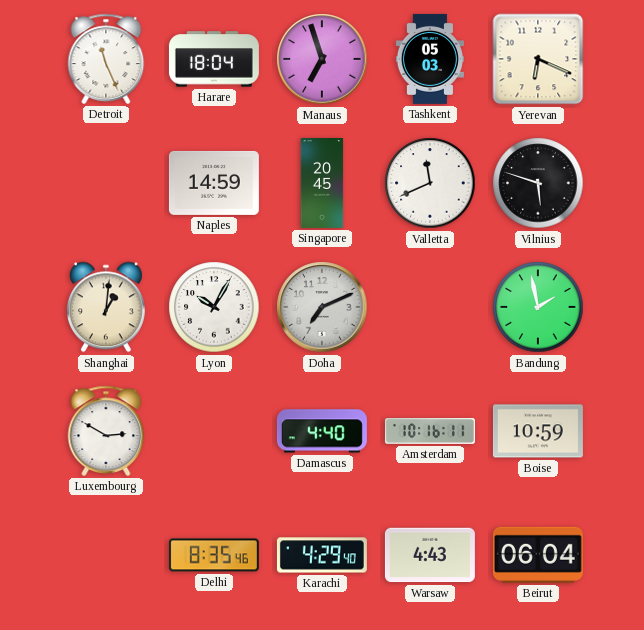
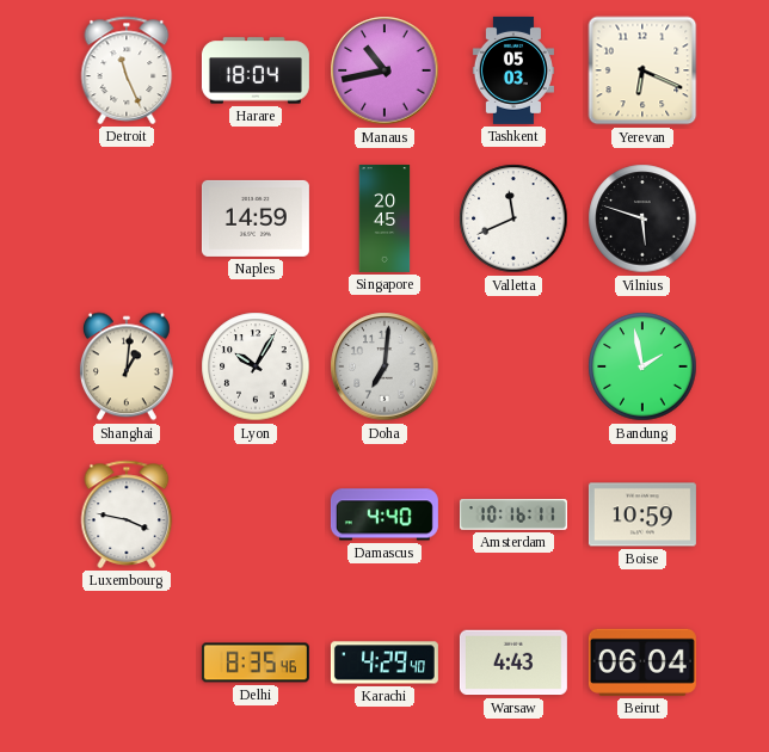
Manaus: 6:57 -> 10:43 (384, 70)
Doha: 7:11 -> 7:01 (384, 366)
Luxembourg: 2:50 -> 3:47 (127, 514)
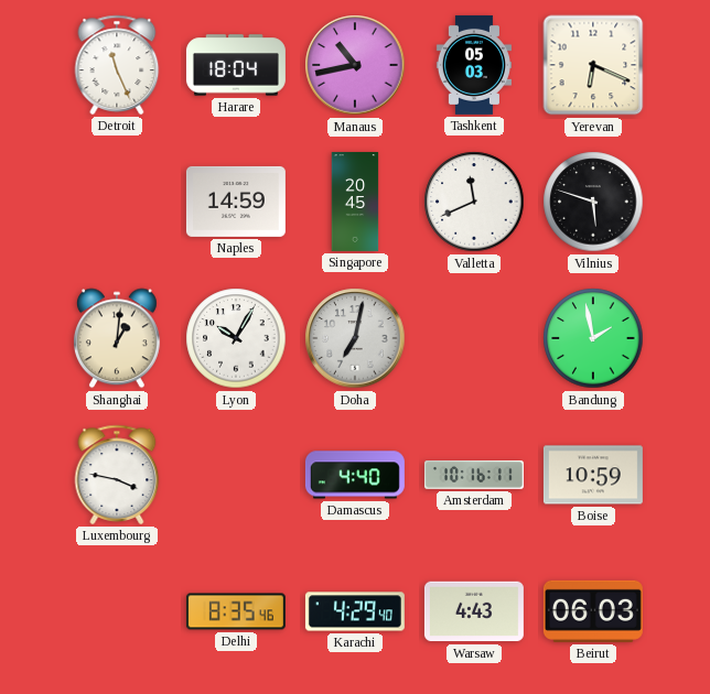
Doha: 7:01 -> 7:02 (355, 338)
Beirut: 06:04 -> 06:03 (593, 611)
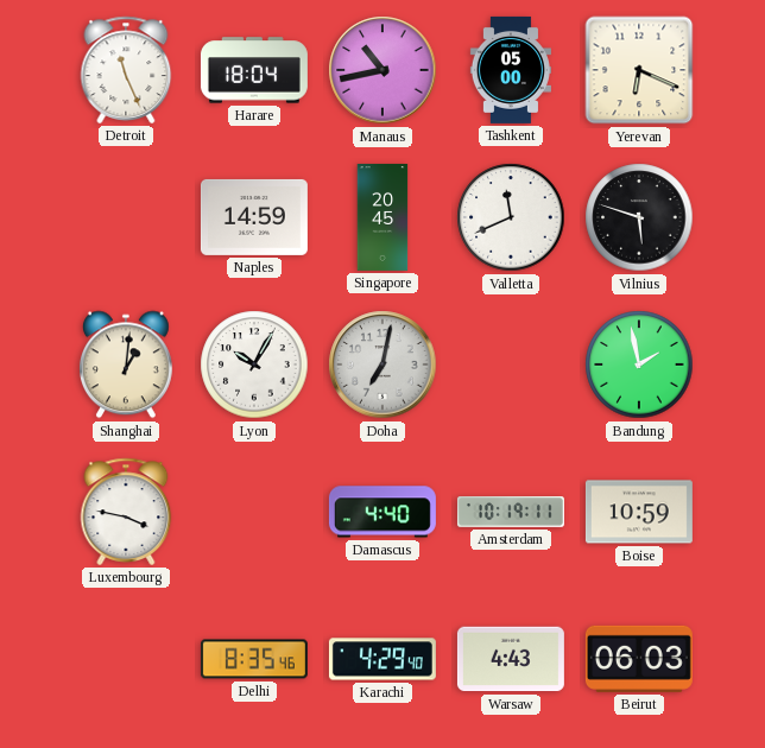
Tashkent: 05:03 -> 05:00 (511, 70)
Amsterdam: 10:16 -> 10:19 (511, 512)
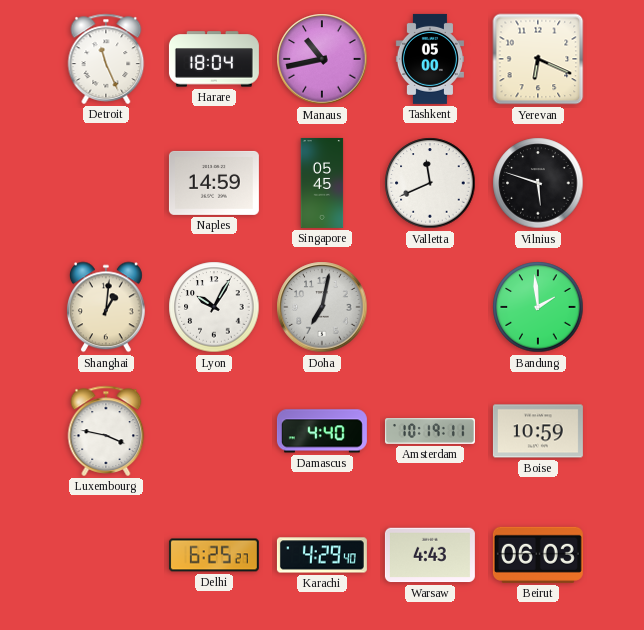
Singapore: 20:45 -> 05:45 (322, 183)
Bandung: 1:58 -> 1:59 (538, 307)
Delhi: 8:35 -> 6:25 (214, 555)
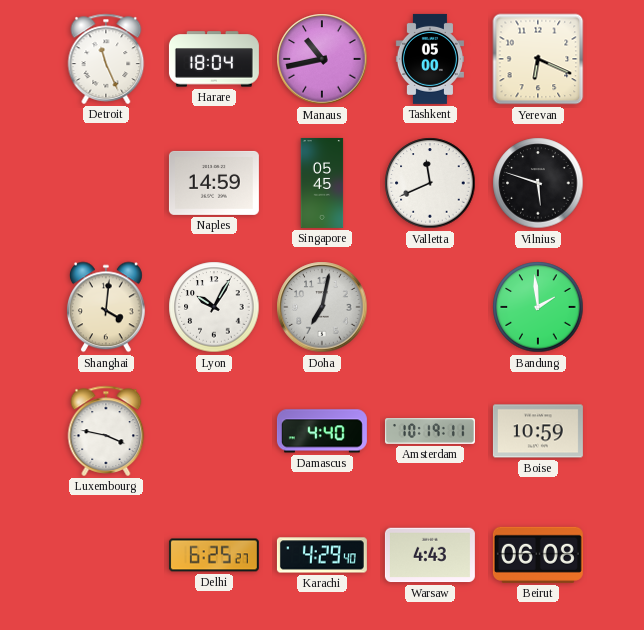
Shanghai: 1:01 -> 4:01 (106, 307)
Beirut: 06:03 -> 06:08 (538, 555)
